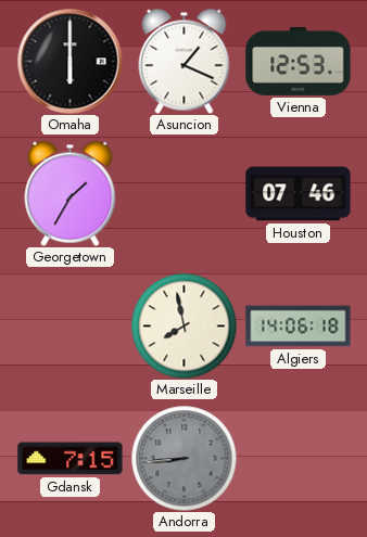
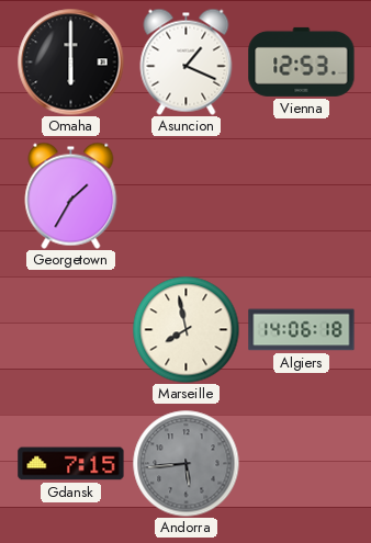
Houston: 07:46 -> none (299, 194)
Andorra: 8:44 -> 5:44 (185, 463)
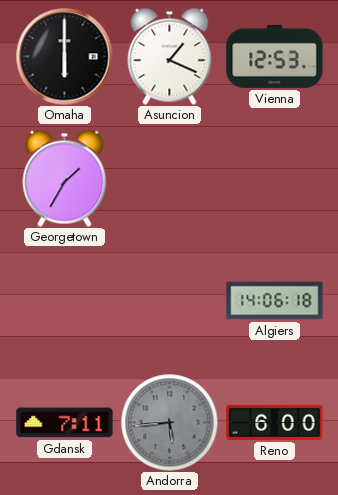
Marseille: 7:58 -> none (185, 329)
Gdansk: 7:15 -> 7:11 (65, 423)
Reno: none -> 6:00 (275, 422)
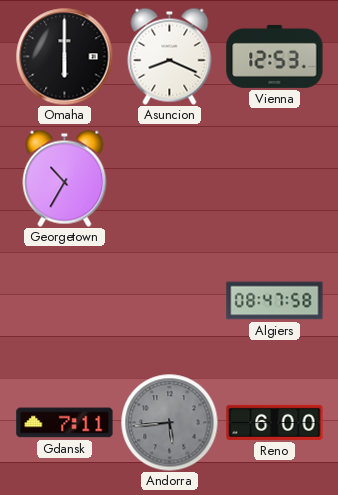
Asuncion: 1:19 -> 8:19 (170, 56)
Georgetown: 1:35 -> 10:35 (65, 178)
Algiers: 14:06 -> 08:47 (275, 301)
